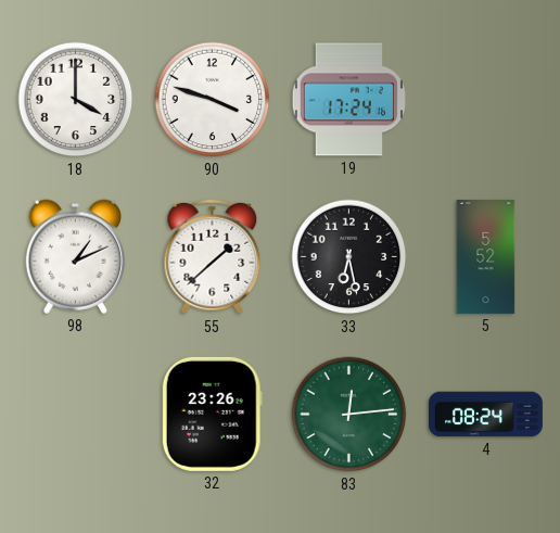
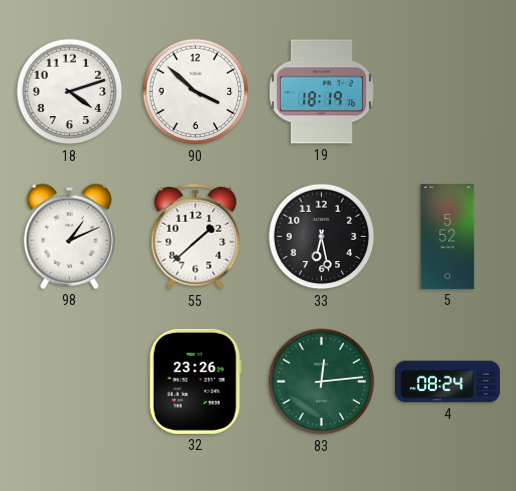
18: 4:00 -> 4:12 (70, 92)
90: 3:48 -> 3:52 (196, 92)
19: 17:24 -> 18:19 (321, 92)
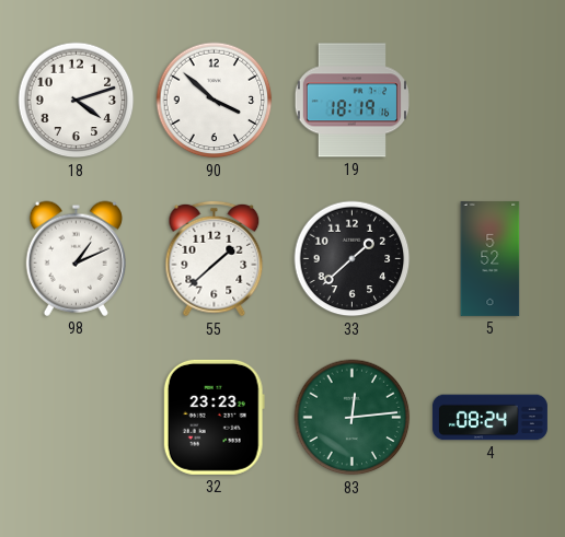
33: 6:28 -> 1:38 (353, 259)
32: 23:26 -> 23:23 (214, 417)
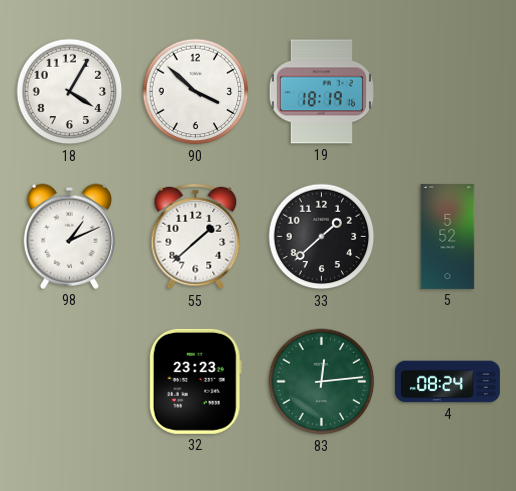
18: 4:12 -> 4:05 (70, 92)
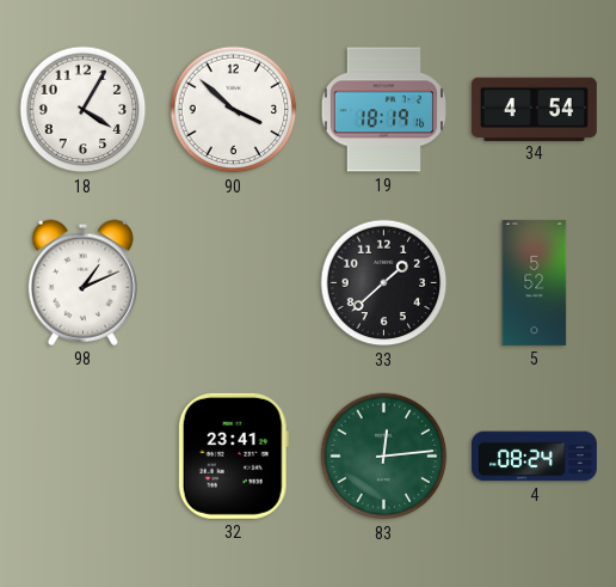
34: none -> 4:54 (534, 109)
55: 1:38 -> none (196, 237)
32: 23:23 -> 23:41 (233, 455)
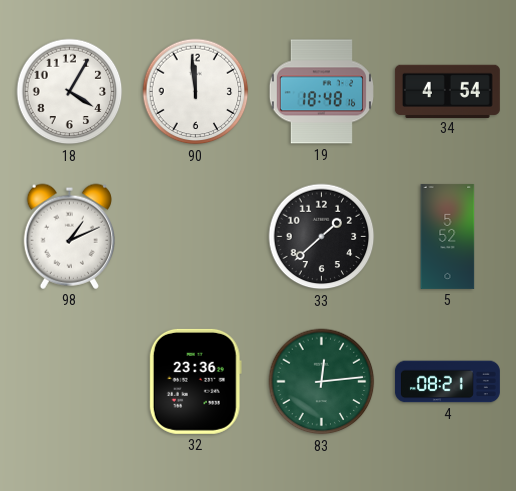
90: 3:52 -> 11:59 (196, 92)
19: 18:19 -> 18:48 (321, 92)
32: 23:41 -> 23:36 (195, 381)
4: 08:24 -> 08:21 (447, 382)
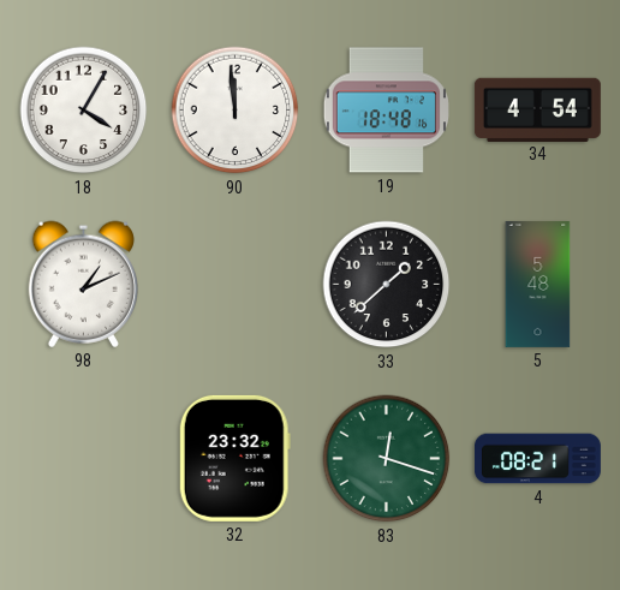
5: 5:52 -> 5:48 (538, 284)
32: 23:36 -> 23:32 (234, 458)
83: 12:14 -> 12:18 (387, 459)
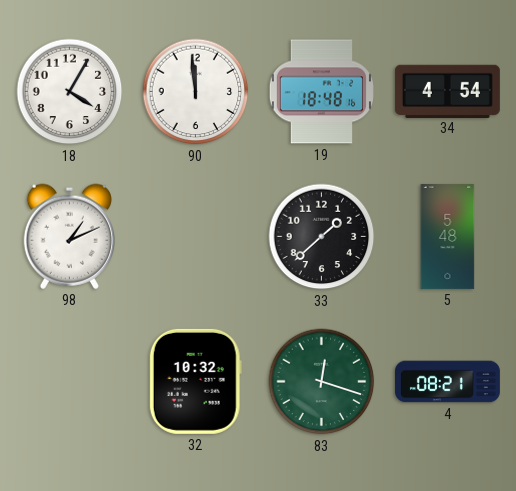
32: 23:32 -> 10:32 (195, 381)
